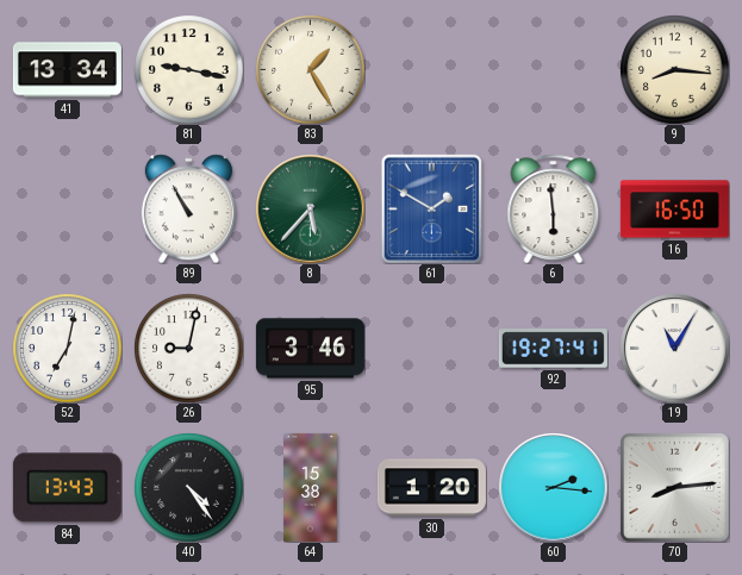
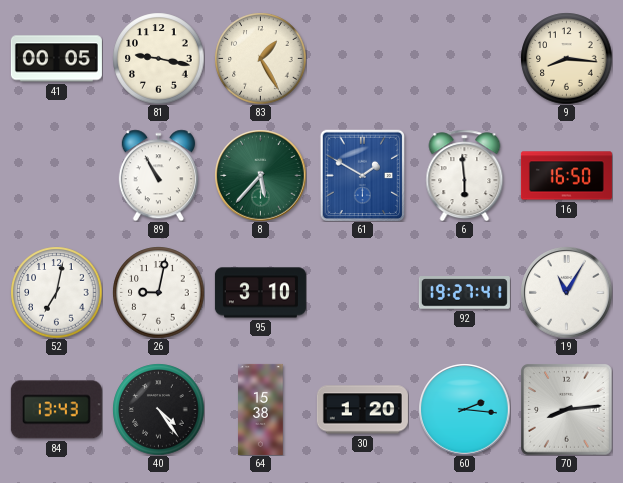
41: 13:34 -> 00:05 (56, 59)
95: 3:46 -> 3:10 (260, 293)
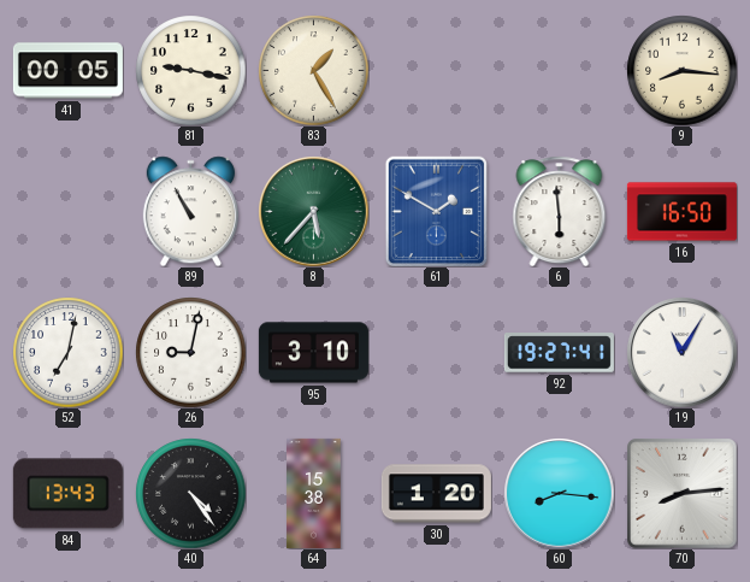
60: 2:16 -> 8:16 (559, 493)
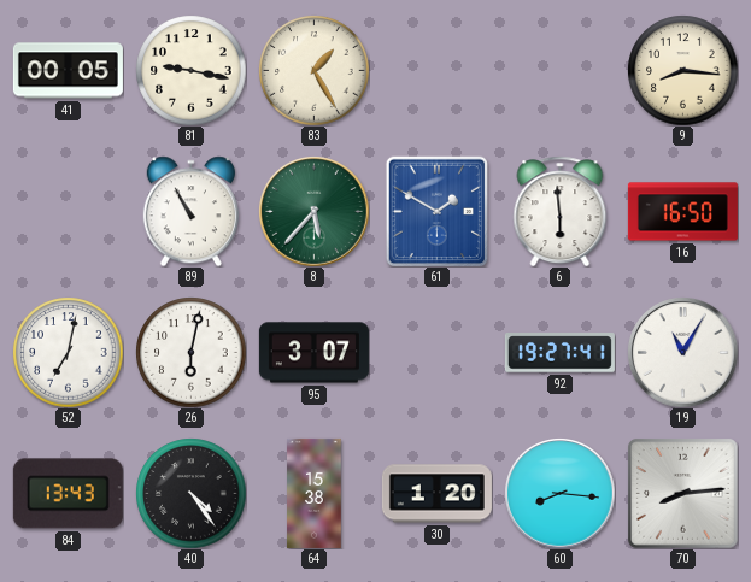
26: 9:02 -> 6:02 (190, 352)
95: 3:10 -> 3:07 (313, 353)
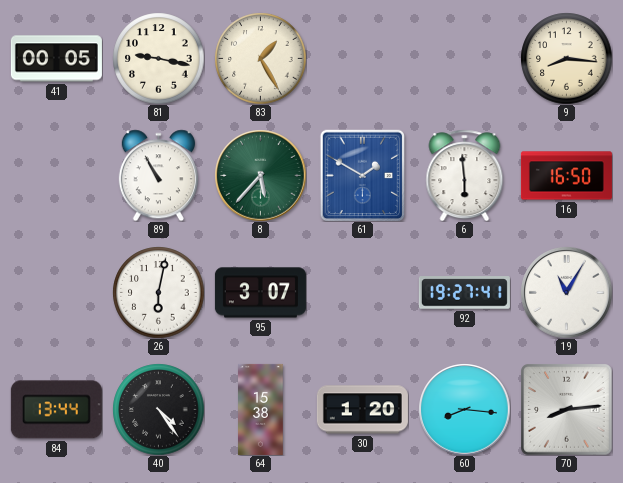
52: 7:02 -> none (68, 352)
84: 13:43 -> 13:44 (56, 410)
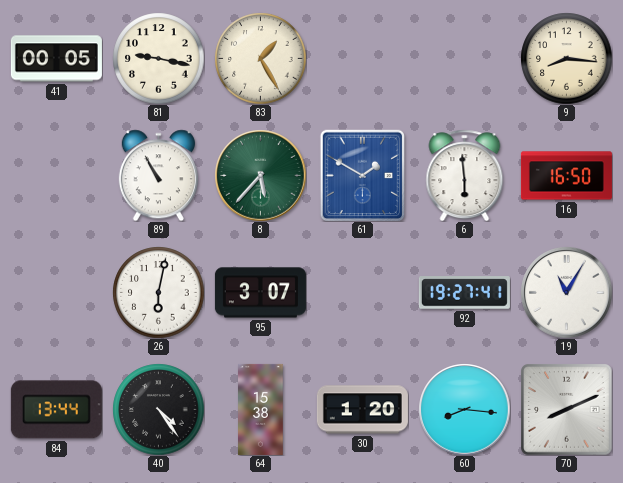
70: 8:14 -> 8:11 (566, 409)
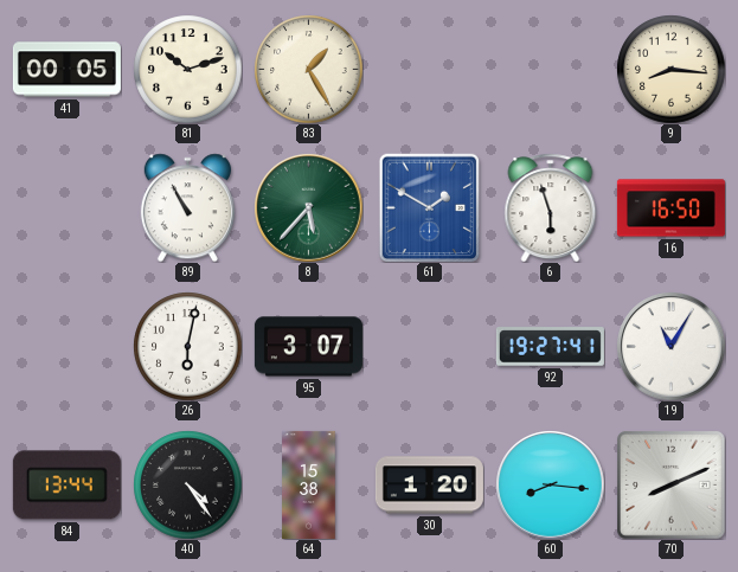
81: 9:17 -> 10:12 (187, 69)
6: 5:59 -> 5:57 (551, 207)
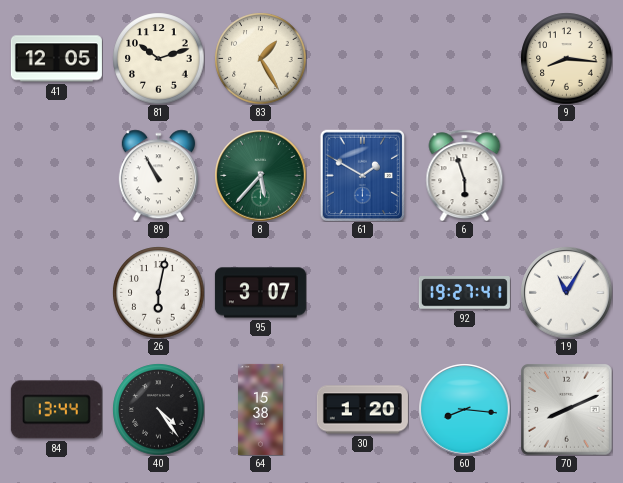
41: 00:05 -> 12:05 (56, 59)
16: 16:50 -> none (670, 208)
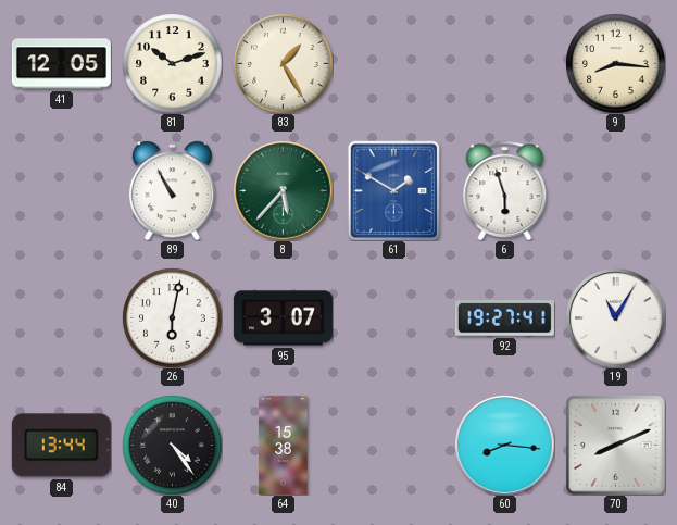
30: 1:20 -> none (362, 410)
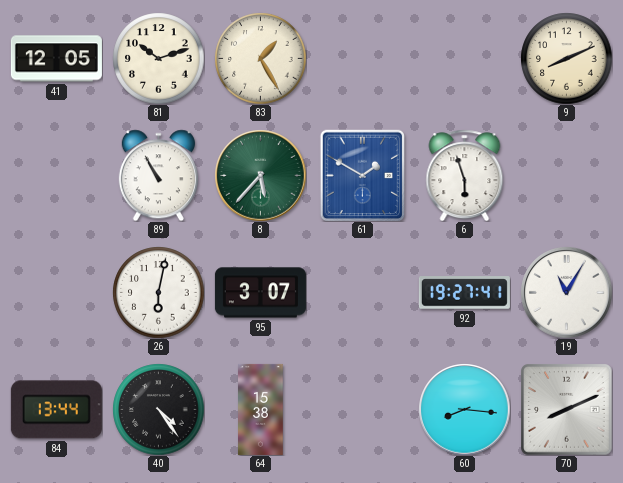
9: 8:16 -> 8:11 (566, 58)
